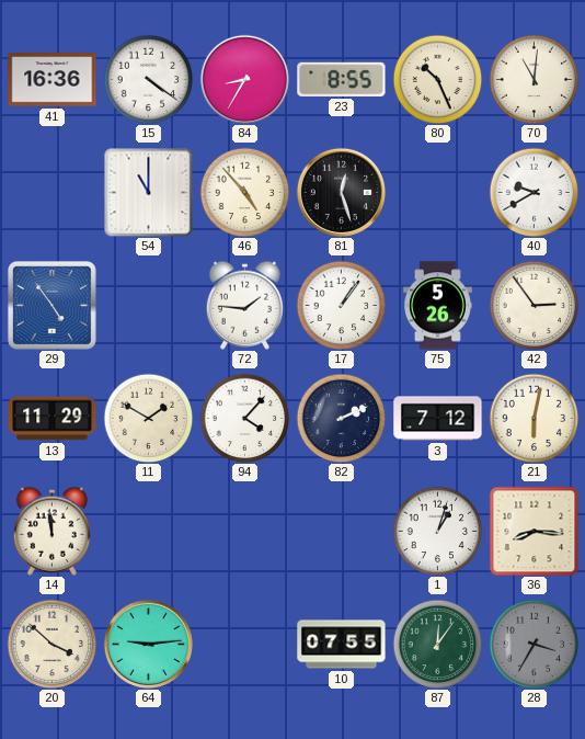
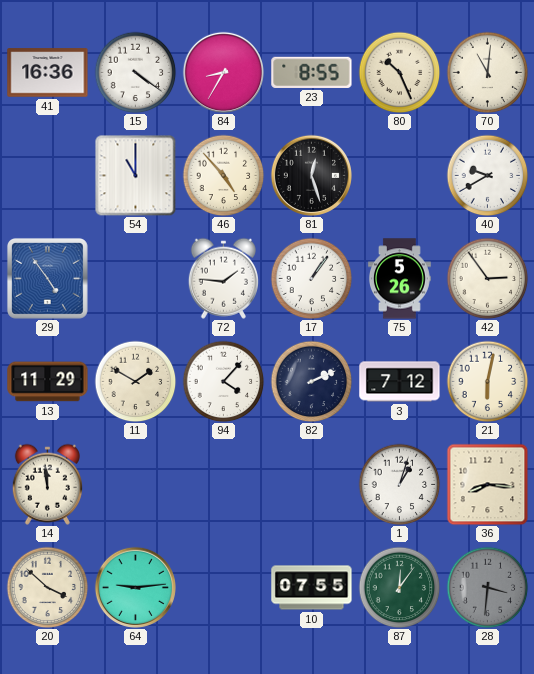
28: 3:35 -> 3:31 (487, 587)
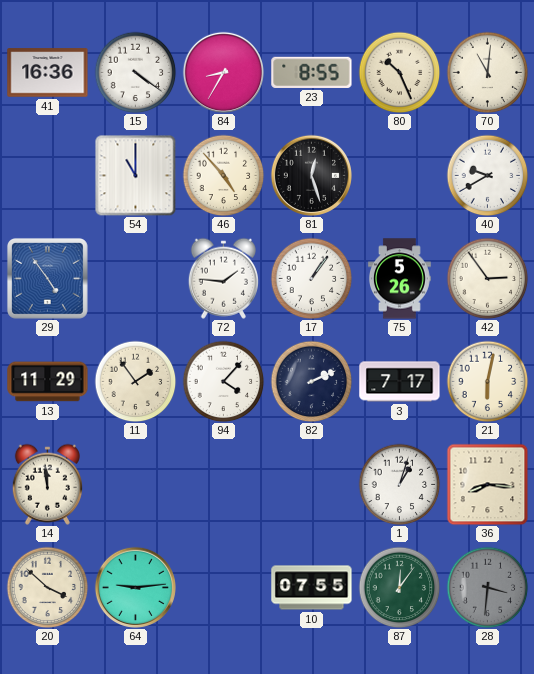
11: 1:50 -> 1:54 (135, 381)
3: 7:12 -> 7:17 (400, 382)
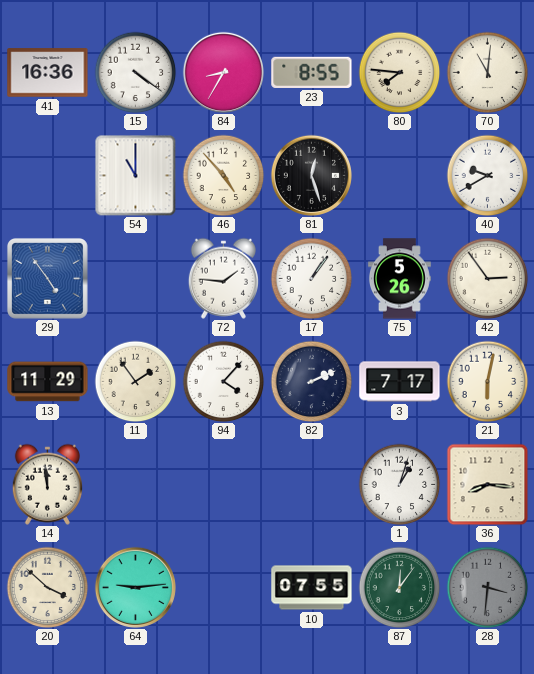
80: 10:26 -> 7:46 (399, 72)
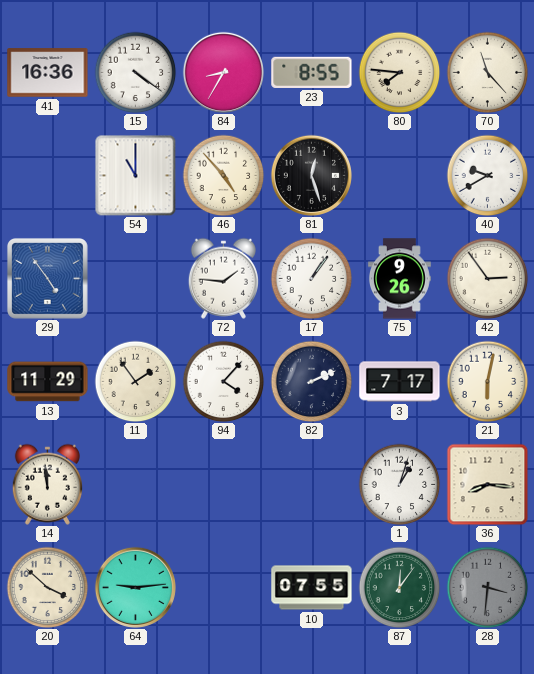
70: 11:01 -> 11:23 (487, 72)
75: 5:26 -> 9:26 (399, 279)
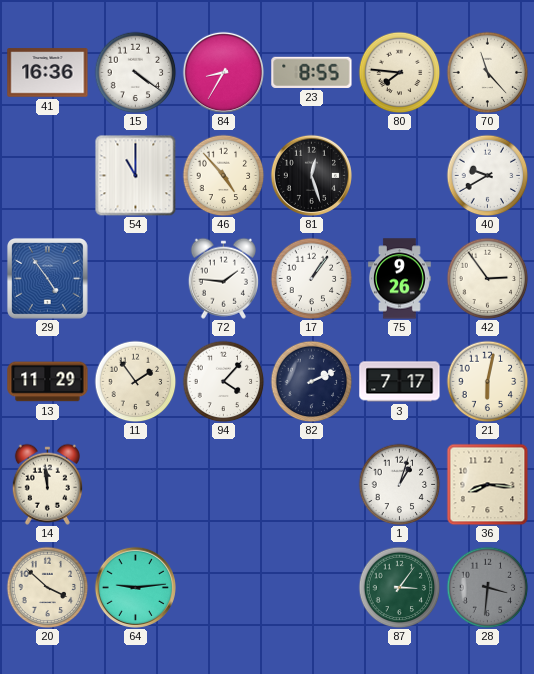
10: 07:55 -> none (312, 588)
87: 12:06 -> 3:06 (399, 587)
